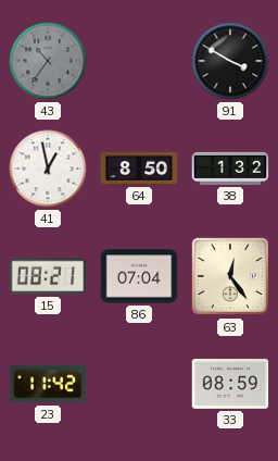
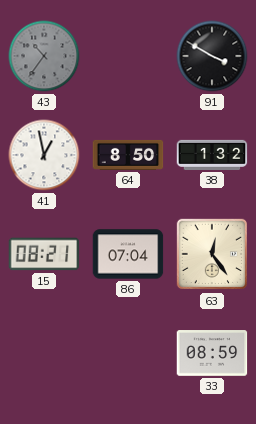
23: 11:42 -> none (48, 384)
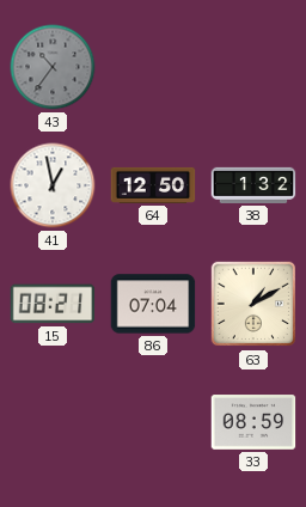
91: 3:50 -> none (212, 56)
64: 8:50 -> 12:50 (153, 185)
63: 12:24 -> 1:10 (253, 304)
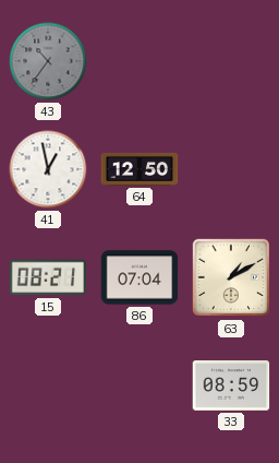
38: 1:32 -> none (253, 185)
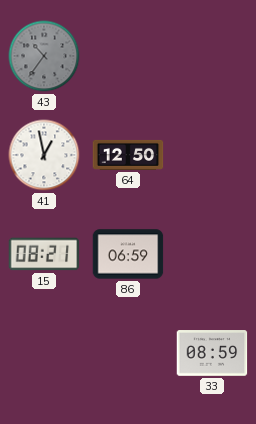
86: 07:04 -> 06:59 (128, 254)
63: 1:10 -> none (231, 277)
